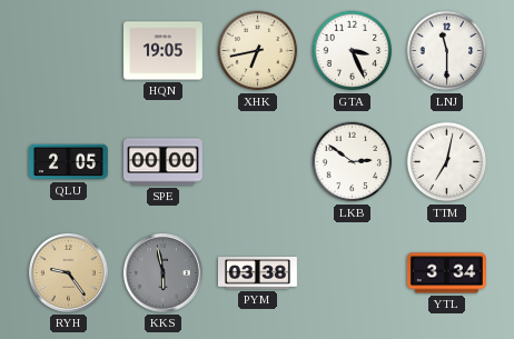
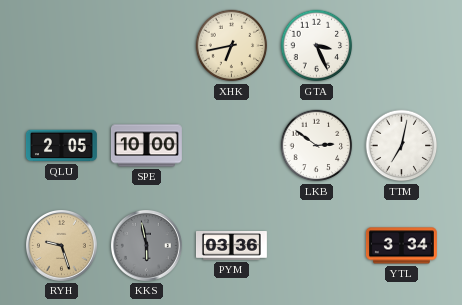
HQN: 19:05 -> none (162, 51)
LNJ: 11:30 -> none (447, 51)
SPE: 00:00 -> 10:00 (146, 146)
RYH: 9:24 -> 9:27 (61, 245)
PYM: 03:38 -> 03:36 (232, 246)
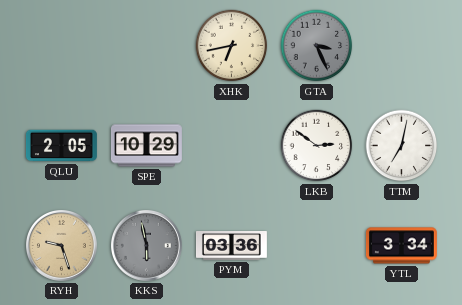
GTA dial: white -> grey (317, 46)
SPE: 10:00 -> 10:29 (146, 146)
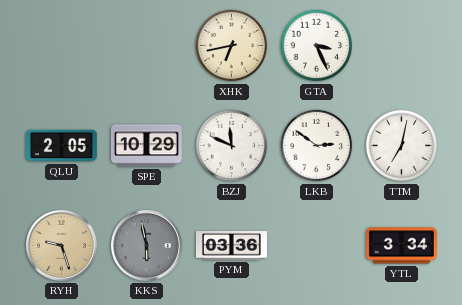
GTA dial: grey -> white (317, 46)
BZJ: none -> 11:49 (232, 146)
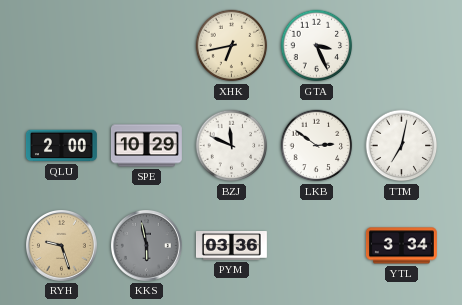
QLU: 2:05 -> 2:00 (61, 146)
